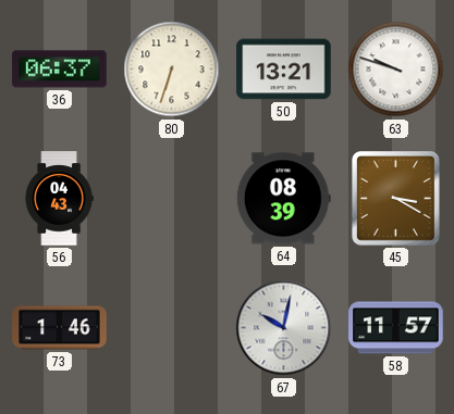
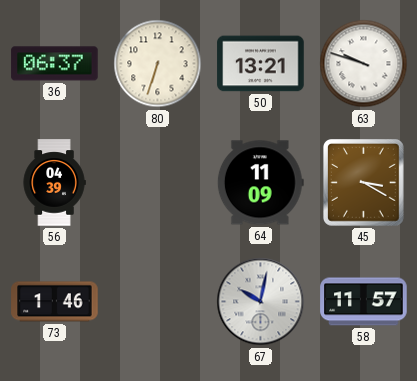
56: 04:43 -> 04:39 (54, 183)
64: 08:39 -> 11:09 (260, 183)
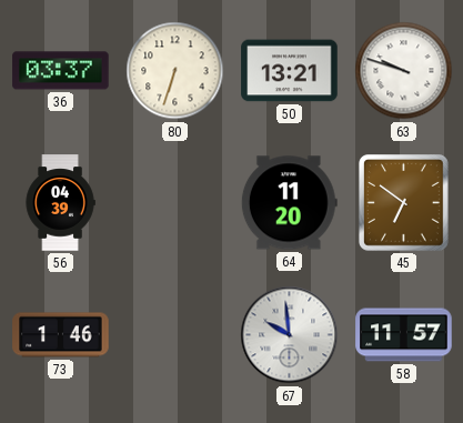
36: 06:37 -> 03:37 (61, 71)
64: 11:09 -> 11:20 (289, 203)
45: 3:20 -> 6:51 (404, 203)
67: 10:02 -> 9:59 (290, 335)
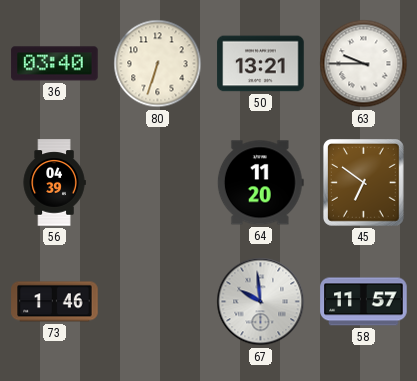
36: 03:37 -> 03:40 (55, 64)
63: 9:48 -> 9:45 (364, 64)
